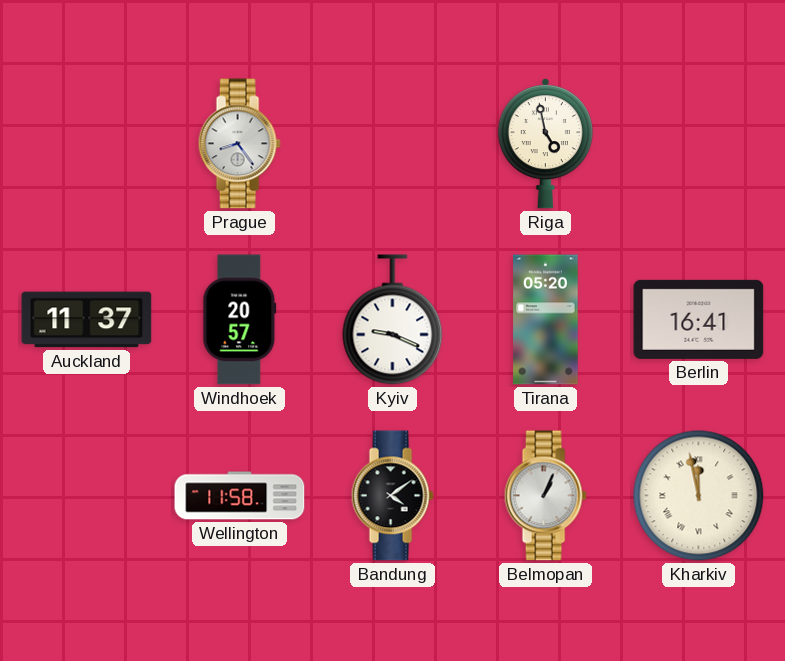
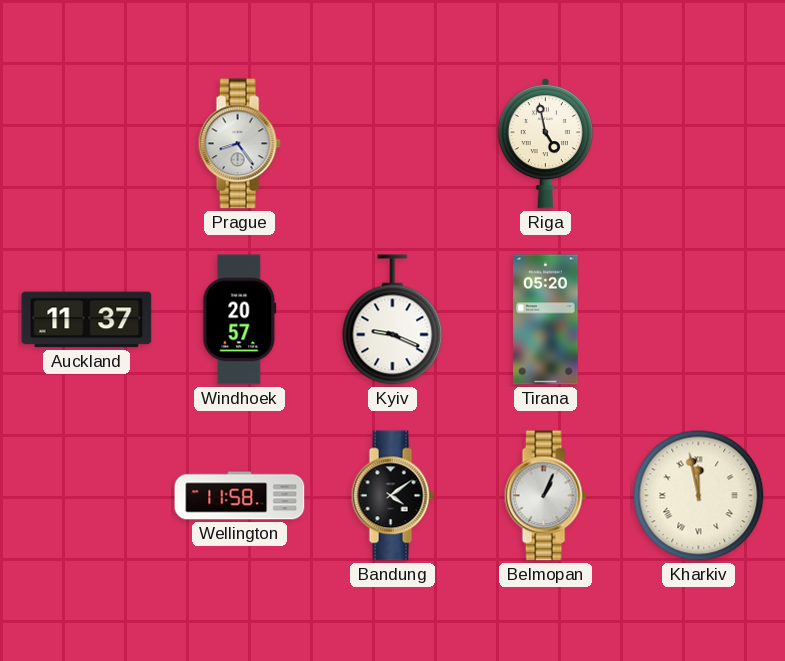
Berlin: 16:41 -> none (699, 319)
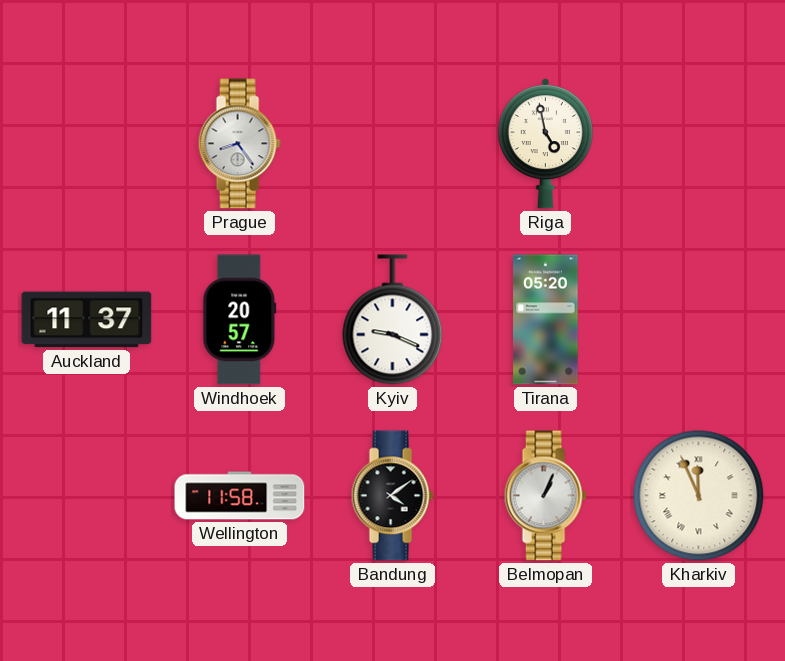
Kharkiv: 11:58 -> 11:56 (699, 496)
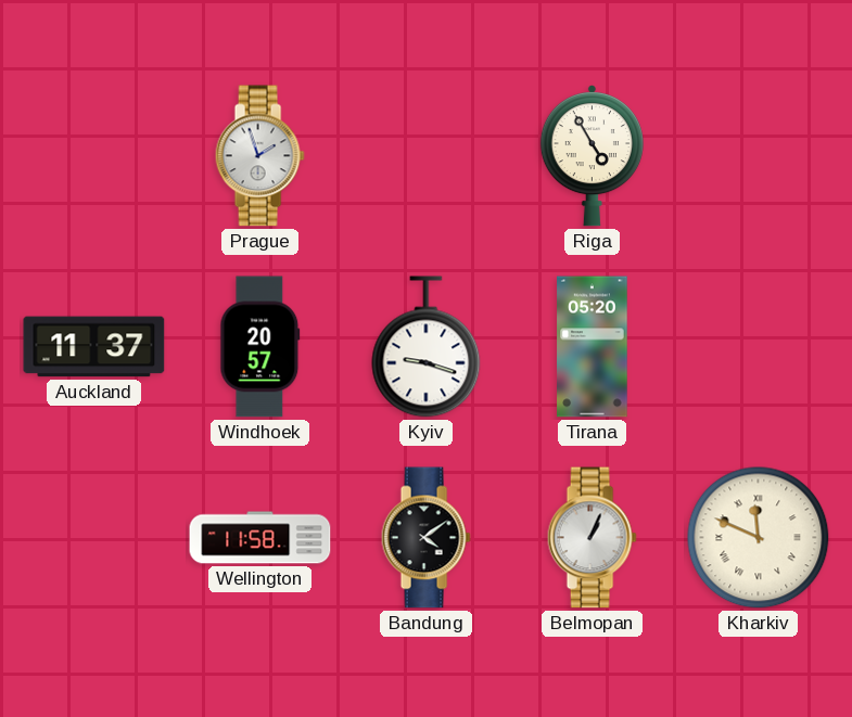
Prague: 8:24 -> 1:57 (259, 156)
Riga: 4:58 -> 4:55 (592, 156)
Kyiv: 9:19 -> 9:18 (427, 347)
Kharkiv: 11:56 -> 11:49 (759, 538)
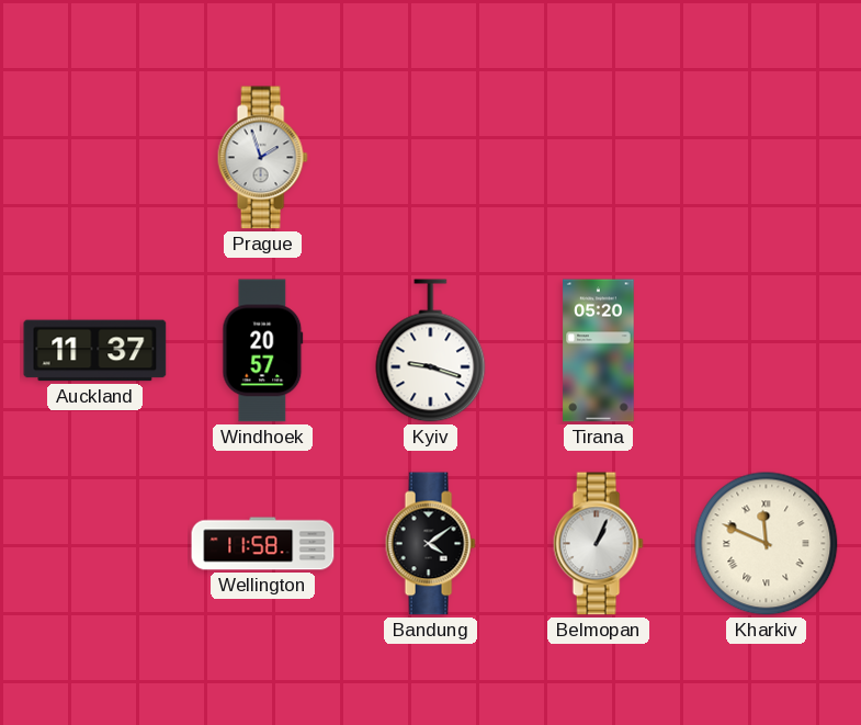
Riga: 4:55 -> none (592, 156)
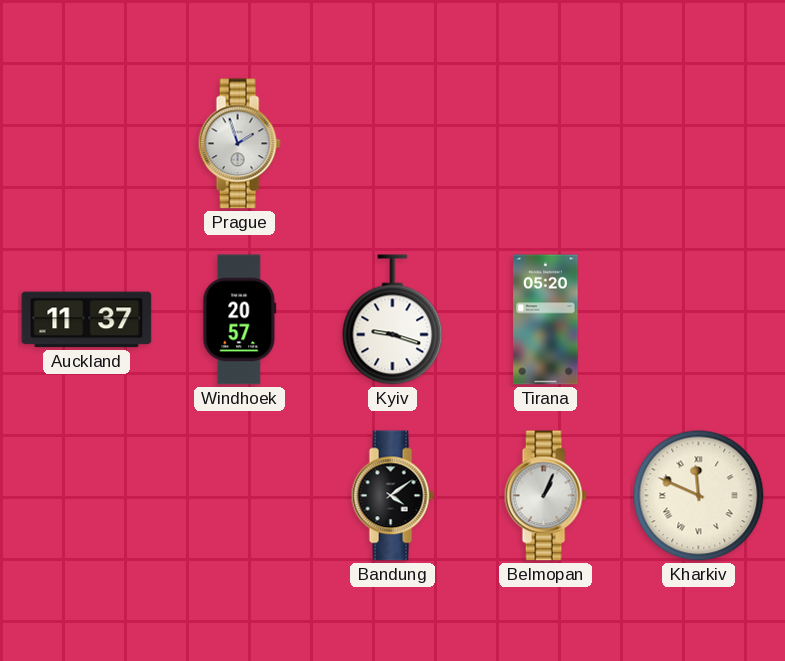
Wellington: 11:58 -> none (263, 544)
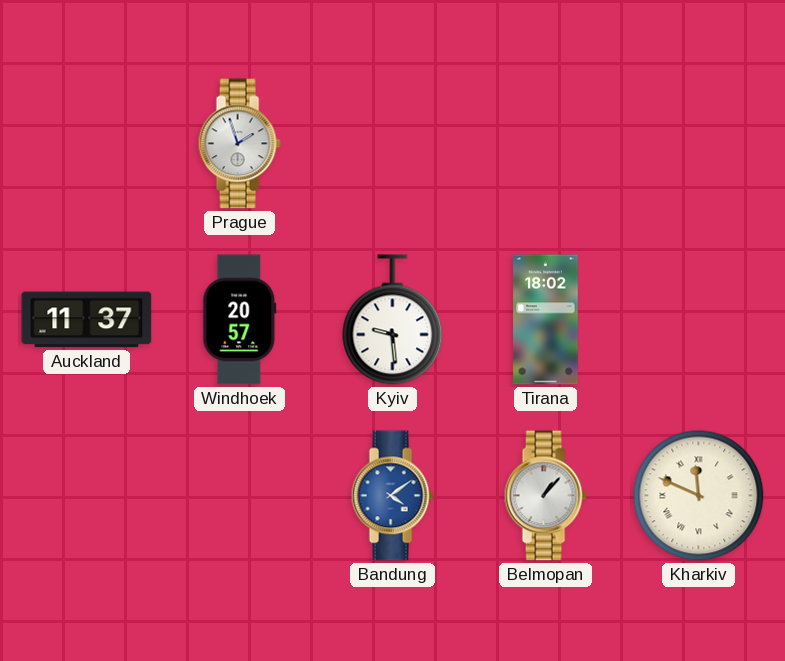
Kyiv: 9:18 -> 9:29 (393, 320)
Tirana: 05:20 -> 18:02 (546, 320)
Bandung dial: black -> blue (392, 496)
Belmopan: 1:04 -> 1:07 (545, 496)
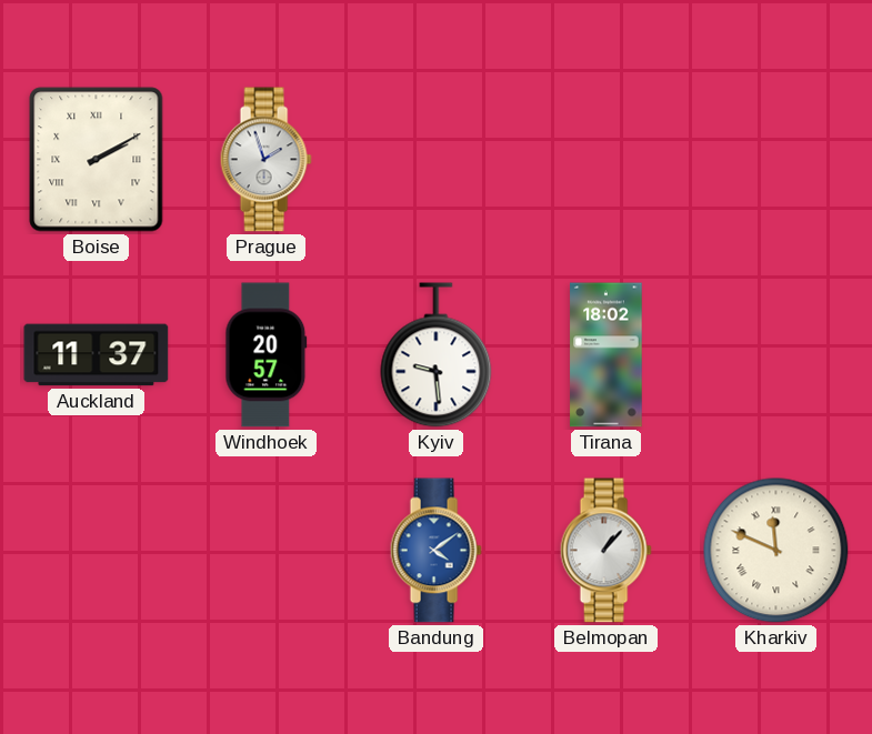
Boise: none -> 2:10 (97, 160)
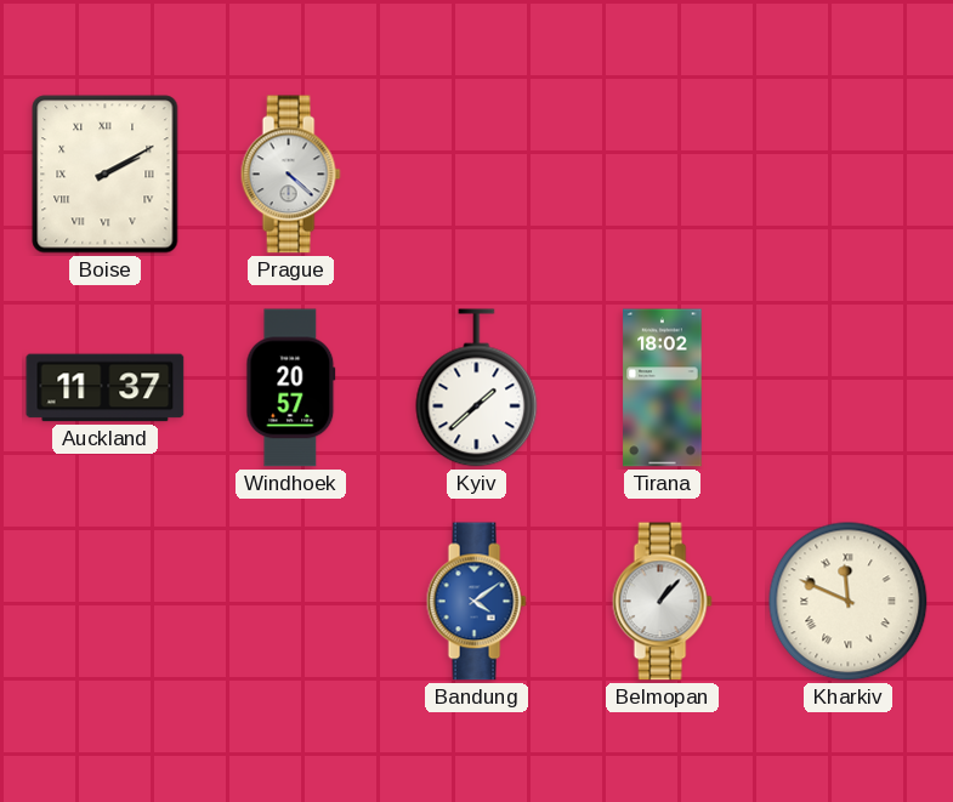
Prague: 1:57 -> 4:22 (290, 175)
Kyiv: 9:29 -> 1:38 (477, 388)
